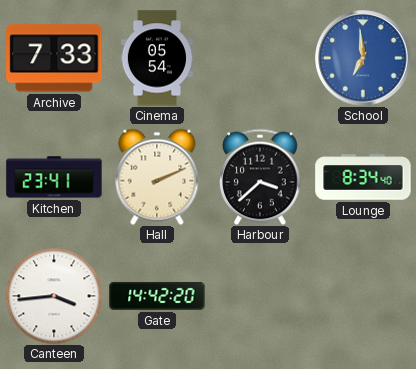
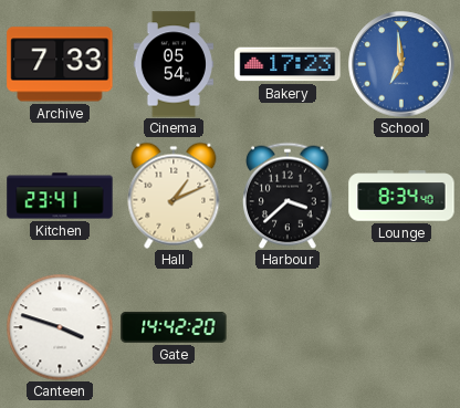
Bakery: none -> 17:23 (287, 64)
Hall: 2:11 -> 1:11 (174, 196)
Canteen: 3:44 -> 3:48 (60, 327)
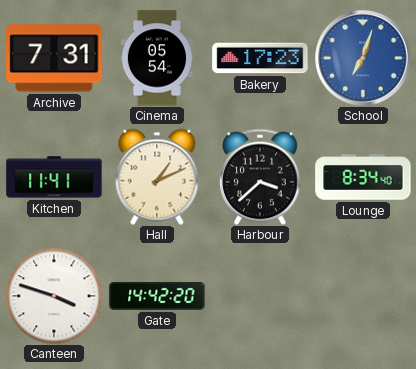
Archive: 7:33 -> 7:31 (54, 58)
School: 6:59 -> 7:03 (363, 58)
Kitchen: 23:41 -> 11:41 (54, 177)
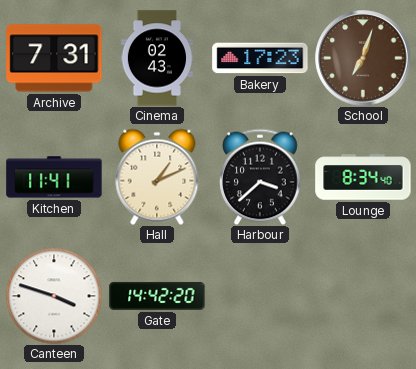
Cinema: 05:54 -> 02:43 (156, 58)
School dial: blue -> brown (363, 58)
